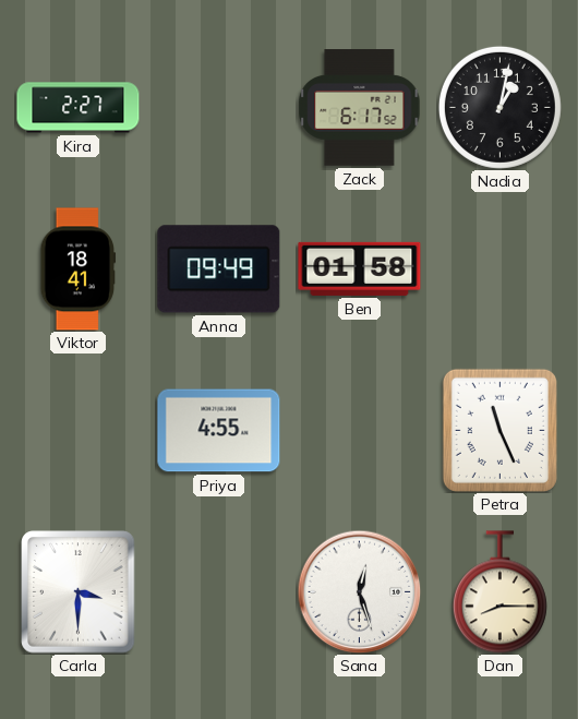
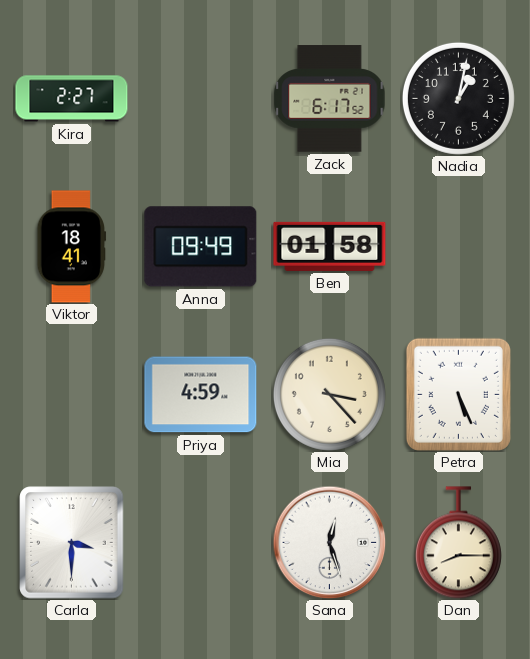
Priya: 4:55 -> 4:59 (201, 395)
Mia: none -> 3:23 (329, 394)
Petra: 11:26 -> 5:26 (458, 394)
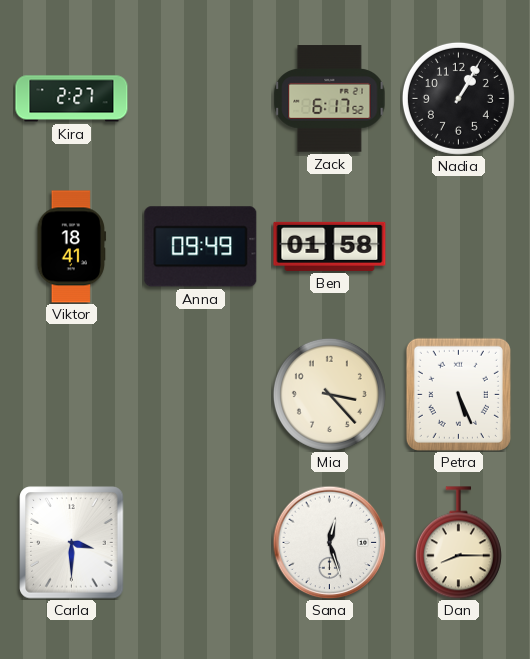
Nadia: 1:02 -> 1:05 (458, 98)
Priya: 4:59 -> none (201, 395)
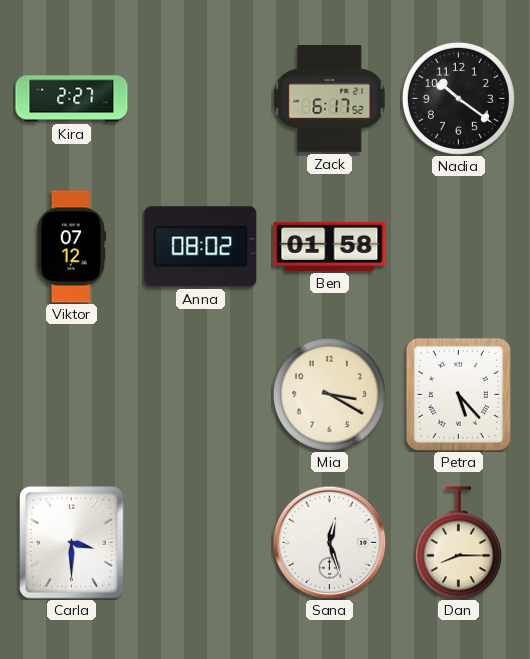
Nadia: 1:05 -> 10:21 (458, 98)
Viktor: 18:41 -> 07:12 (72, 247)
Anna: 09:49 -> 08:02 (201, 247)
Mia: 3:23 -> 3:20 (329, 394)
Petra: 5:26 -> 5:23 (458, 394)
